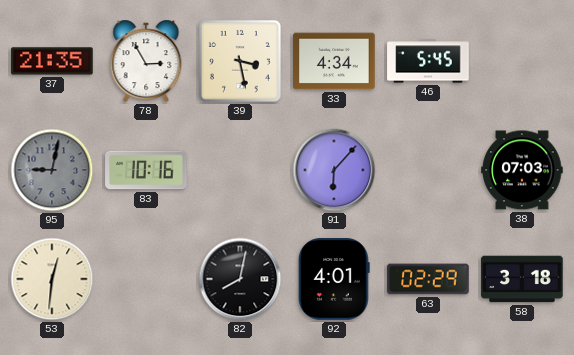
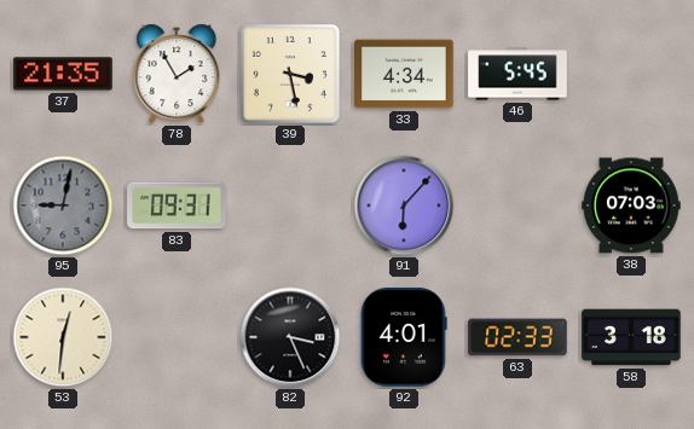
78: 2:55 -> 1:55 (177, 74)
83: 10:16 -> 09:31 (177, 205)
82: 8:02 -> 3:26 (290, 337)
63: 02:29 -> 02:33 (517, 337)
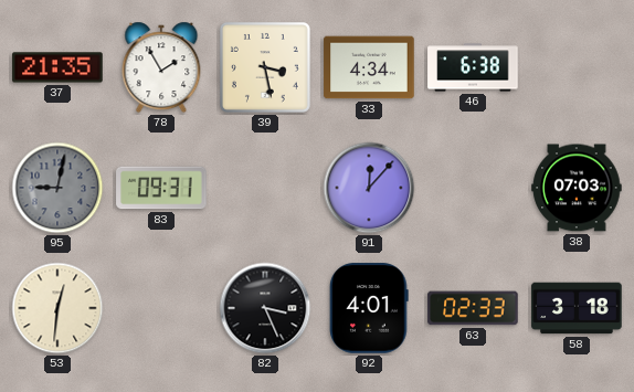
46: 5:45 -> 6:38 (473, 67)
91: 6:07 -> 12:07 (369, 188)
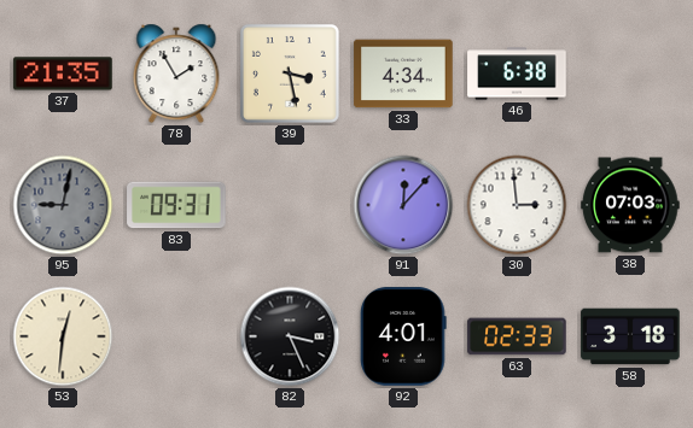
30: none -> 2:59 (517, 205)
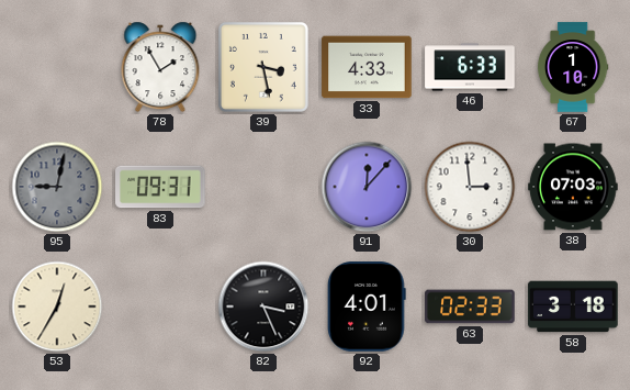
37: 21:35 -> none (63, 74)
33: 4:34 -> 4:33 (367, 67)
46: 6:38 -> 6:33 (470, 67)
67: none -> 1:10 (573, 67)
53: 12:31 -> 12:35 (57, 307)
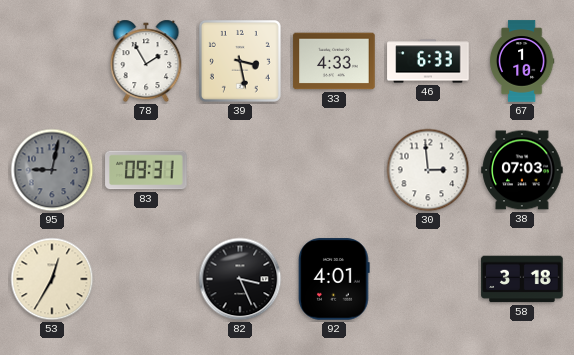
91: 12:07 -> none (367, 187)
63: 02:33 -> none (470, 307)
